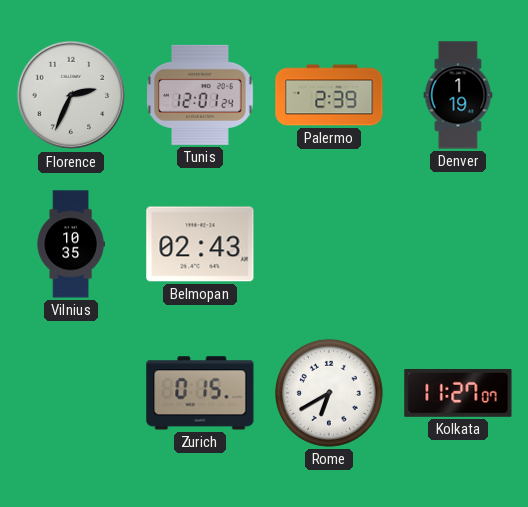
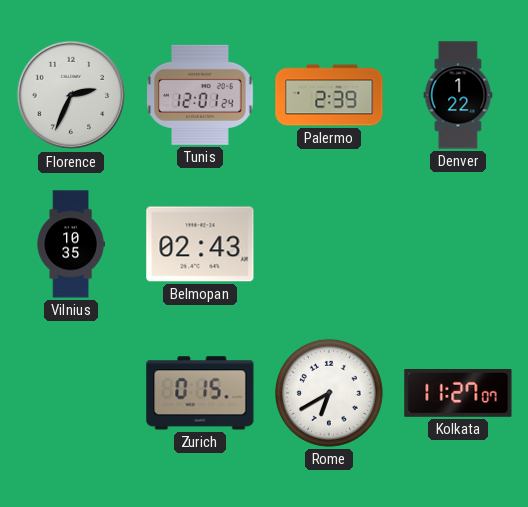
Denver: 1:19 -> 1:22 (458, 95)
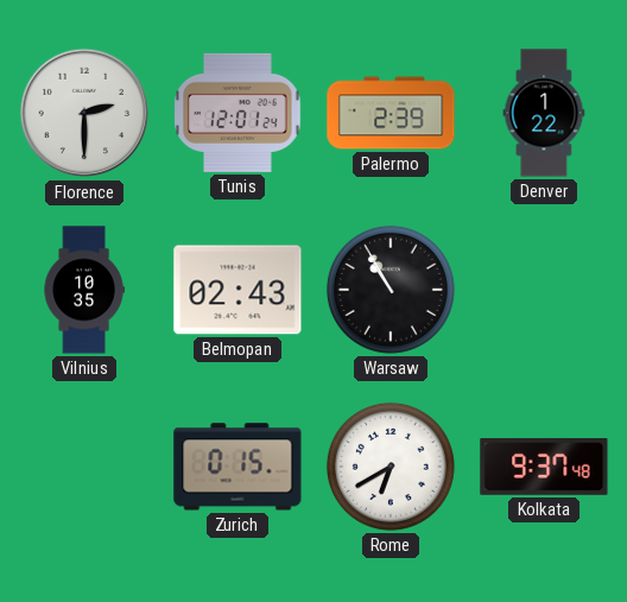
Florence: 2:34 -> 2:30 (84, 113)
Warsaw: none -> 10:55 (391, 290)
Kolkata: 11:27 -> 9:37 (544, 467)
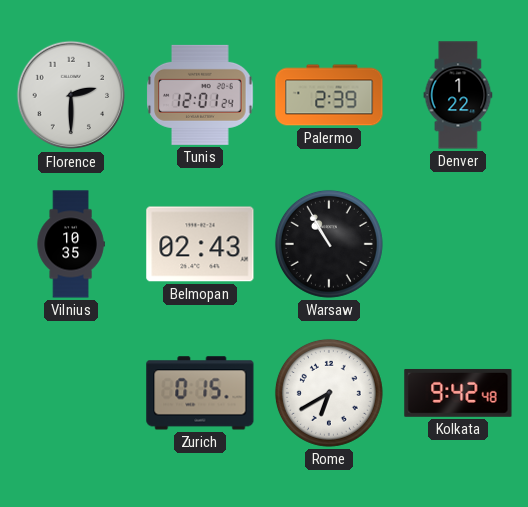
Kolkata: 9:37 -> 9:42 (458, 393)
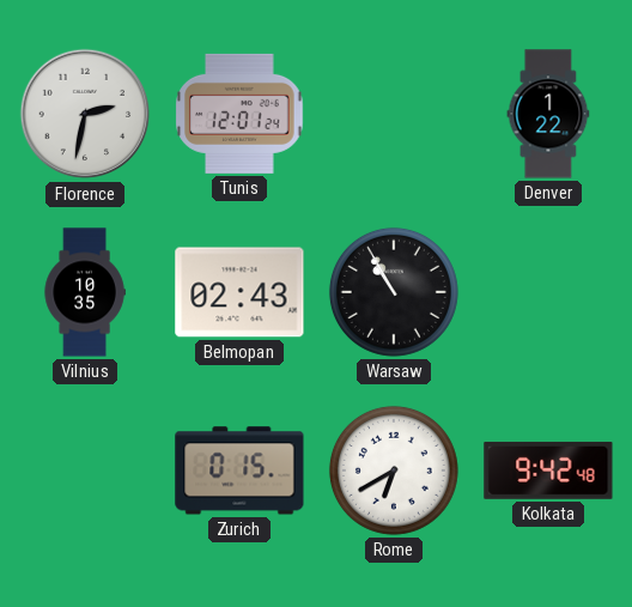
Florence: 2:30 -> 2:32 (85, 114)
Palermo: 2:39 -> none (329, 95)
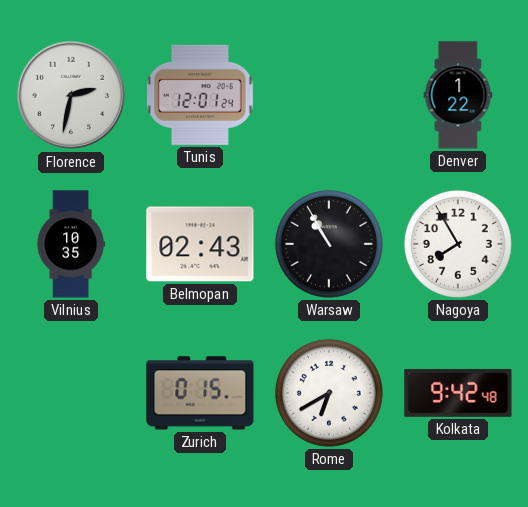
Nagoya: none -> 7:55 (458, 244)
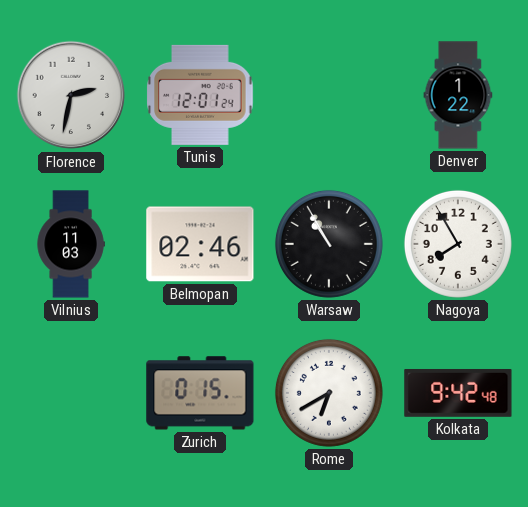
Vilnius: 10:35 -> 11:03 (71, 244)
Belmopan: 02:43 -> 02:46 (200, 244)
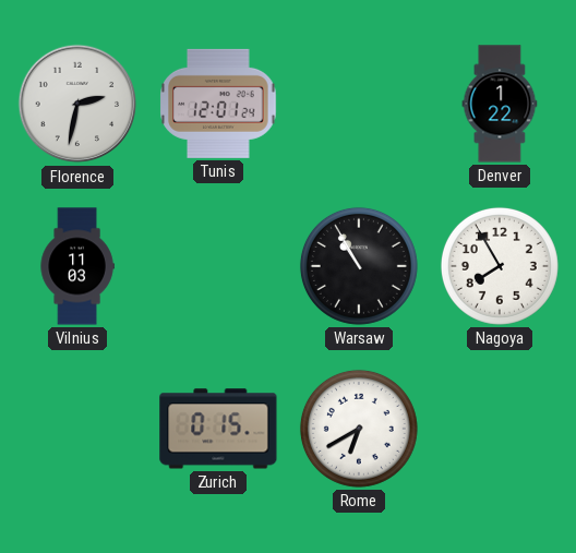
Belmopan: 02:46 -> none (200, 244)
Kolkata: 9:42 -> none (458, 393)
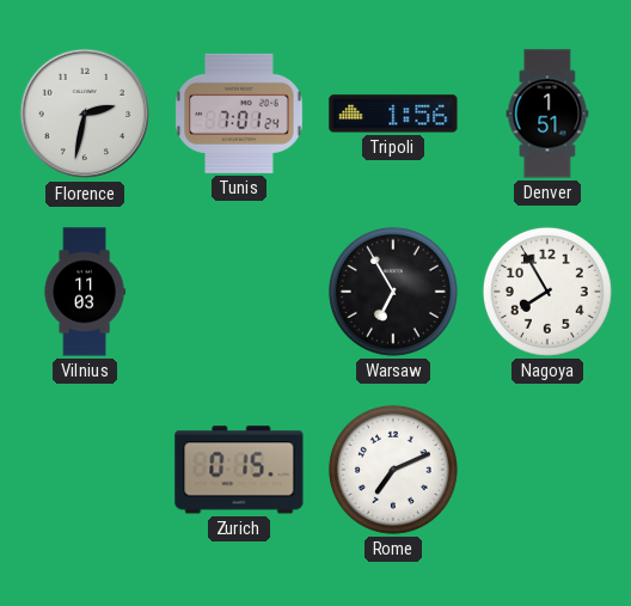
Tunis: 12:01 -> 7:01 (239, 114)
Tripoli: none -> 1:56 (393, 114)
Denver: 1:22 -> 1:51 (547, 114)
Warsaw: 10:55 -> 6:55 (393, 292)
Rome: 6:40 -> 7:11 (393, 470)
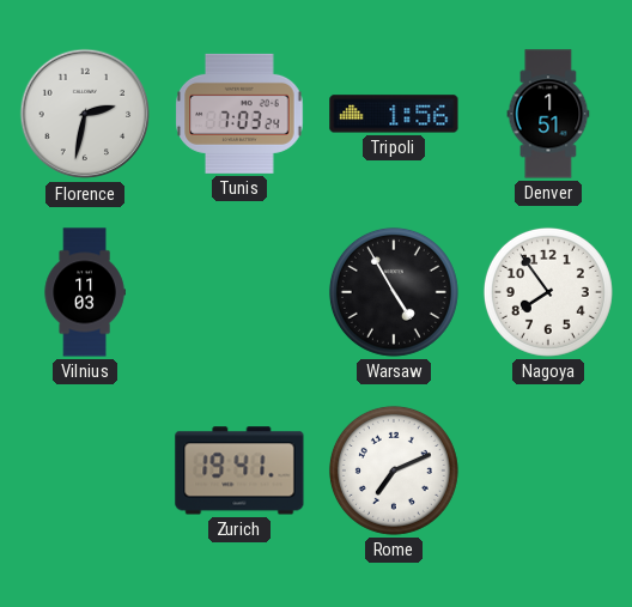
Tunis: 7:01 -> 7:03 (239, 114)
Warsaw: 6:55 -> 4:55 (394, 292)
Nagoya: 7:55 -> 7:54 (548, 292)
Zurich: 0:15 -> 19:41 (239, 471)
